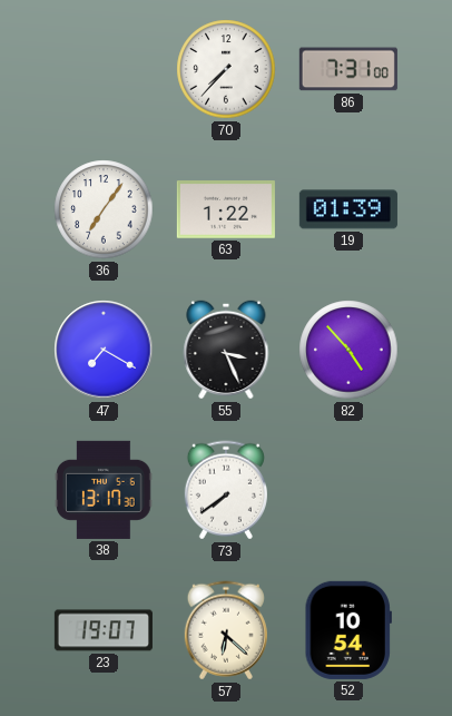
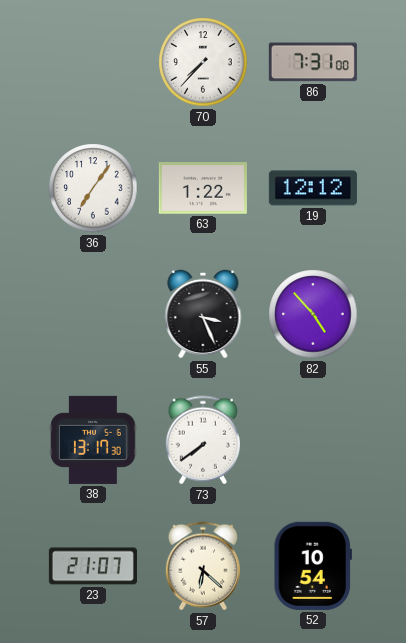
19: 01:39 -> 12:12 (313, 188)
47: 7:20 -> none (104, 350)
23: 19:07 -> 21:07 (93, 566)
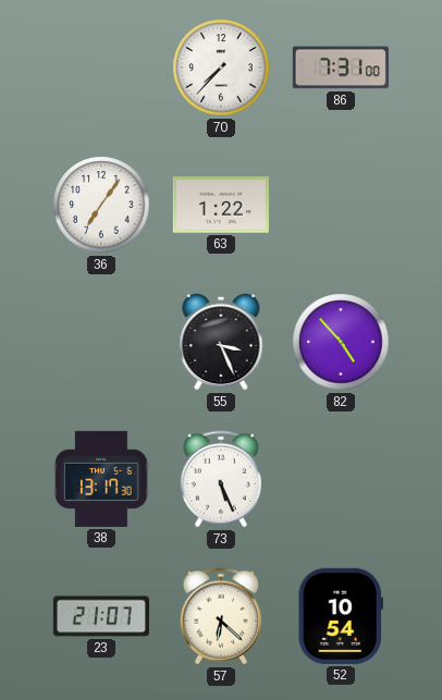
19: 12:12 -> none (313, 188)
73: 7:39 -> 5:26 (221, 479)
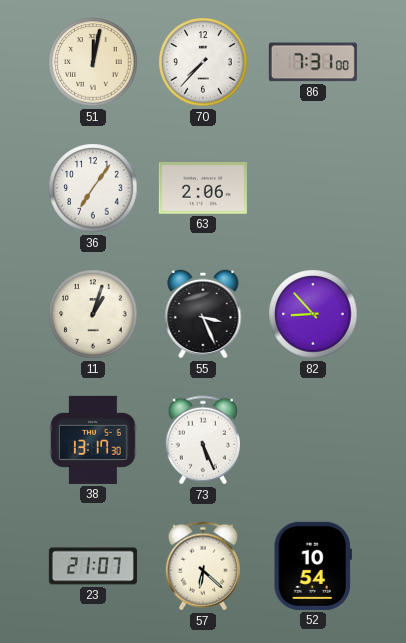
51: none -> 12:02 (93, 62)
63: 1:22 -> 2:06 (203, 188)
11: none -> 1:03 (93, 314)
82: 4:53 -> 8:53 (313, 314)
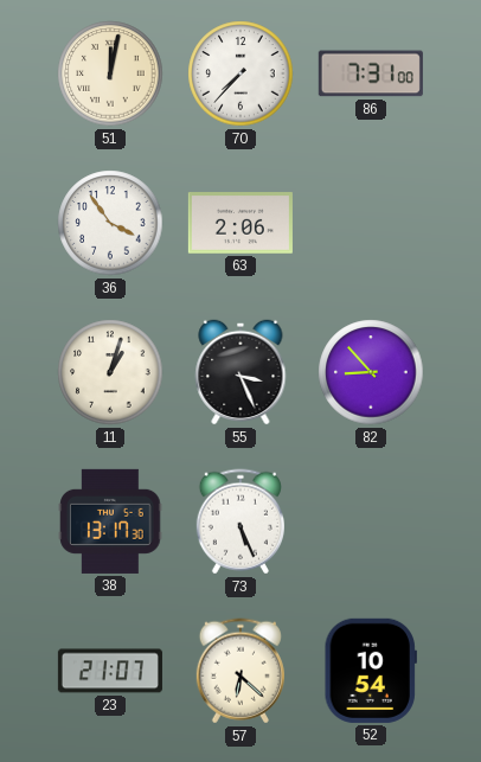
36: 7:06 -> 3:54 (110, 223)
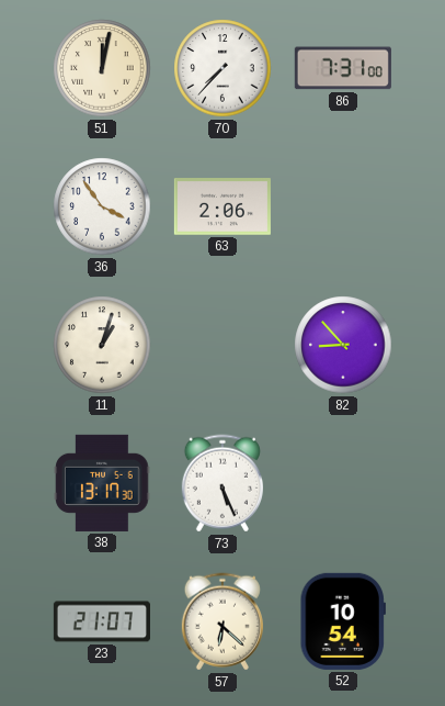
55: 3:26 -> none (240, 372)
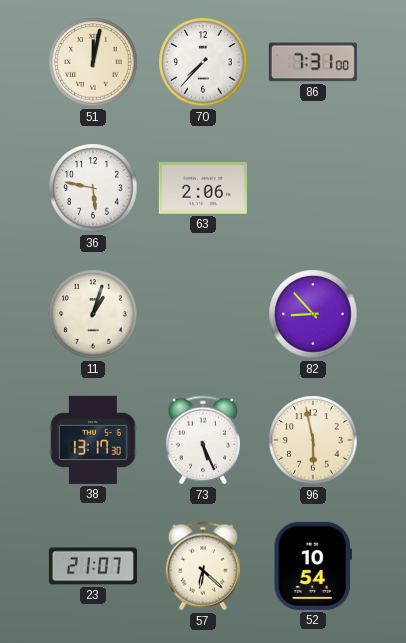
36: 3:54 -> 5:47 (93, 188)
96: none -> 5:58 (313, 440)
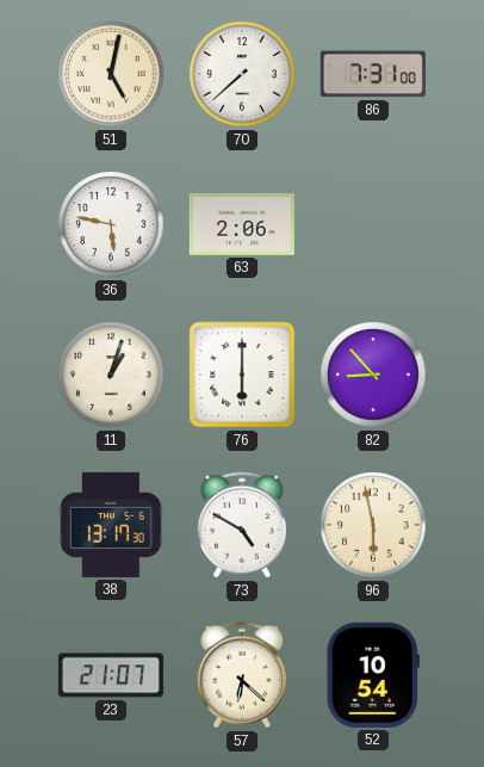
51: 12:02 -> 5:02 (111, 74)
70: 7:37 -> 7:38 (242, 74)
76: none -> 6:00 (242, 375)
73: 5:26 -> 4:50 (242, 525)
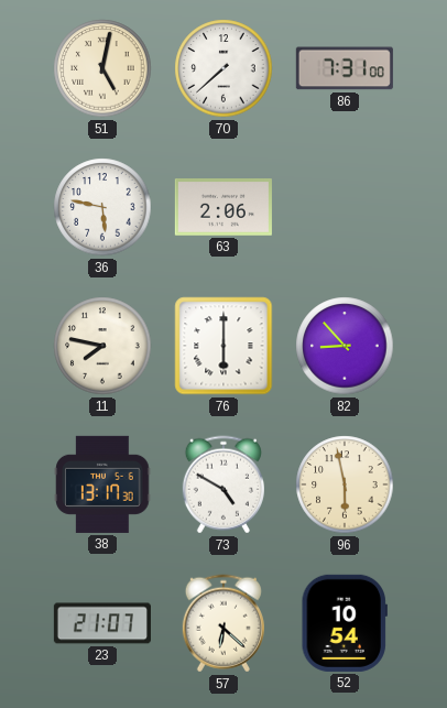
11: 1:03 -> 7:47 (102, 346)
